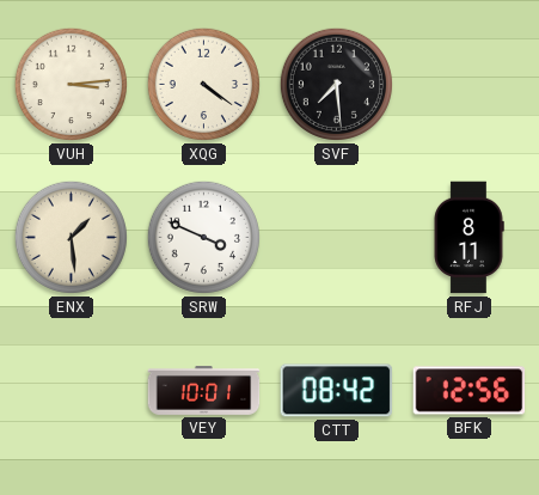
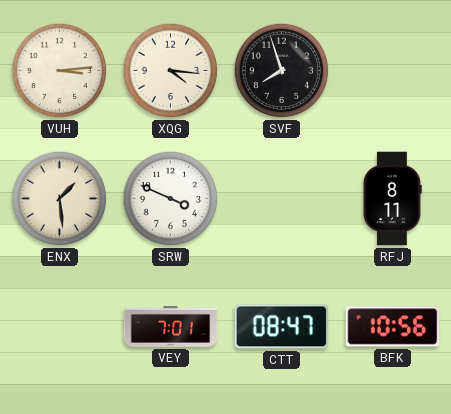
XQG: 4:21 -> 4:16 (170, 70)
SVF: 7:29 -> 7:57 (281, 70)
VEY: 10:01 -> 7:01 (171, 327)
CTT: 08:42 -> 08:47 (282, 327)
BFK: 12:56 -> 10:56 (393, 327)
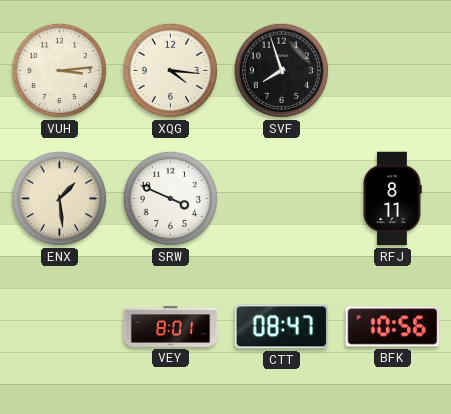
VEY: 7:01 -> 8:01 (171, 327)
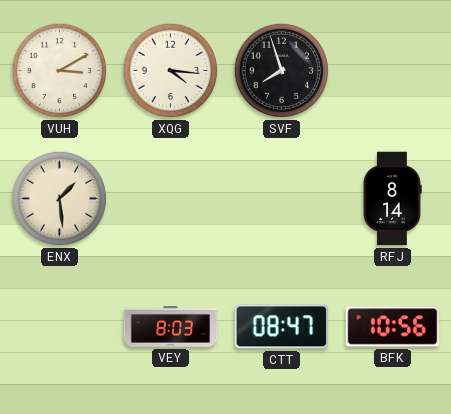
VUH: 3:14 -> 3:10 (59, 70)
SRW: 3:49 -> none (170, 198)
RFJ: 8:11 -> 8:14 (392, 199)
VEY: 8:01 -> 8:03 (171, 327)
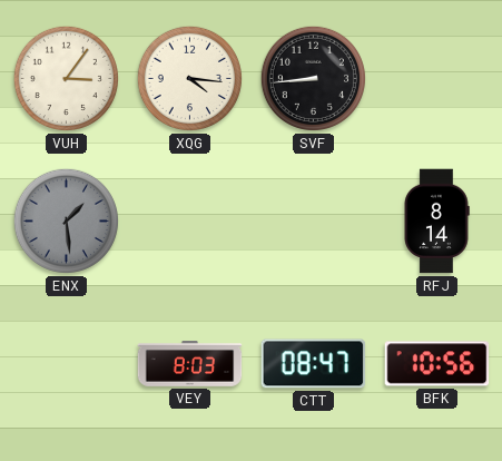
VUH: 3:10 -> 3:06 (66, 78)
SVF: 7:57 -> 8:44 (313, 78)
ENX dial: cream -> grey (66, 220)
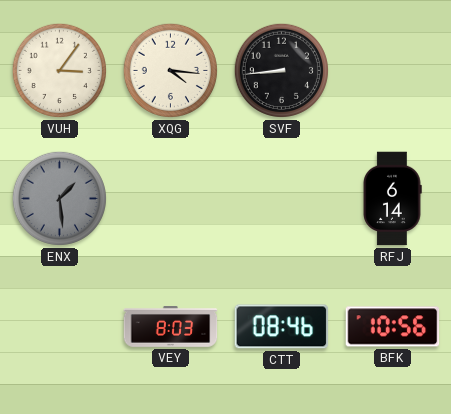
RFJ: 8:14 -> 6:14 (392, 199)
CTT: 08:47 -> 08:46 (282, 327)
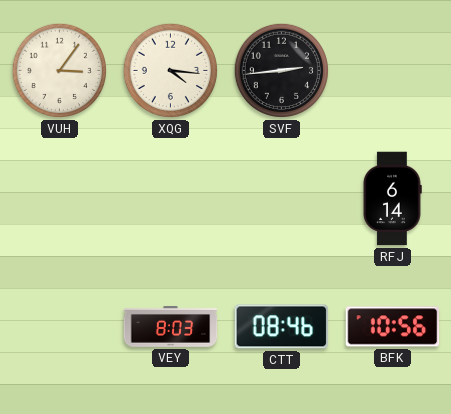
SVF: 8:44 -> 2:44 (281, 70)
ENX: 1:29 -> none (59, 198)
